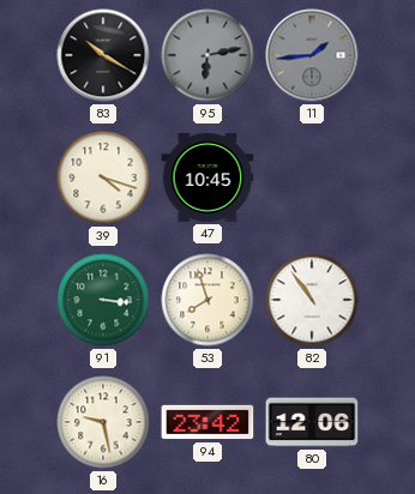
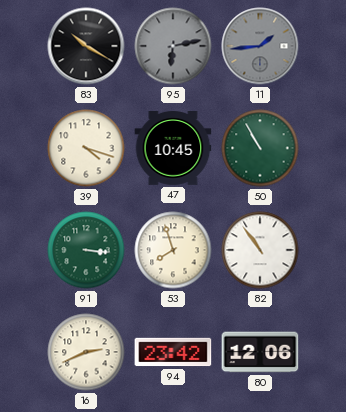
50: none -> 10:55 (260, 148)
16: 9:28 -> 2:41 (86, 352)
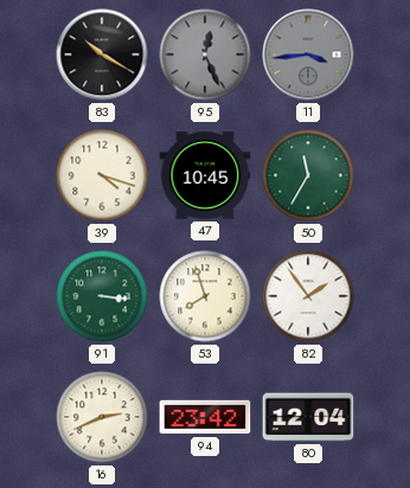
95: 6:13 -> 12:26 (205, 54)
11: 1:44 -> 3:44 (308, 54)
50: 10:55 -> 11:35 (308, 175)
82: 10:54 -> 1:54 (308, 296)
80: 12:06 -> 12:04 (308, 417)
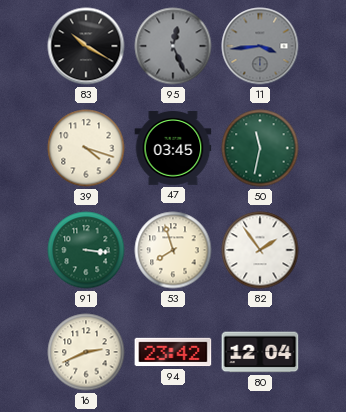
47: 10:45 -> 03:45 (173, 149)
50: 11:35 -> 11:32 (260, 148)
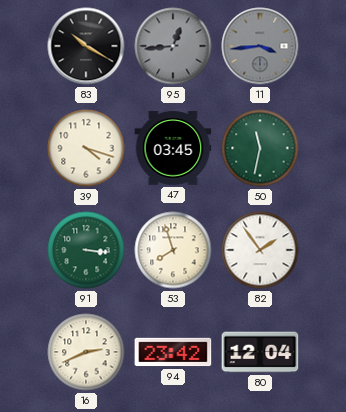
95: 12:26 -> 12:44 (173, 46)
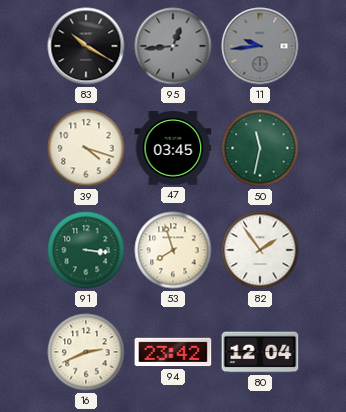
11: 3:44 -> 9:44 (260, 46)
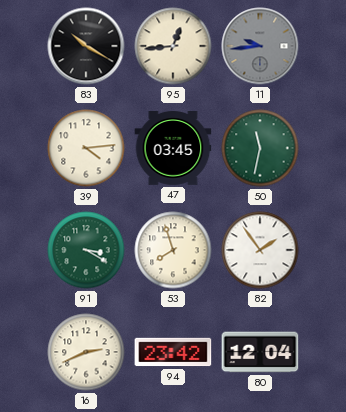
95 dial: grey -> cream (173, 46)
39: 4:18 -> 4:14 (86, 148)
91: 3:16 -> 3:20 (86, 250)
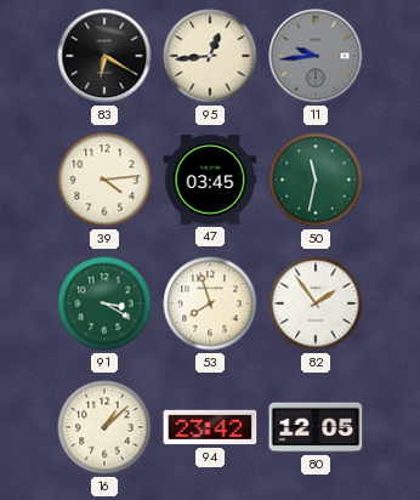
83: 10:20 -> 6:20 (104, 56)
16: 2:41 -> 1:08 (104, 427)
80: 12:04 -> 12:05 (316, 427)
